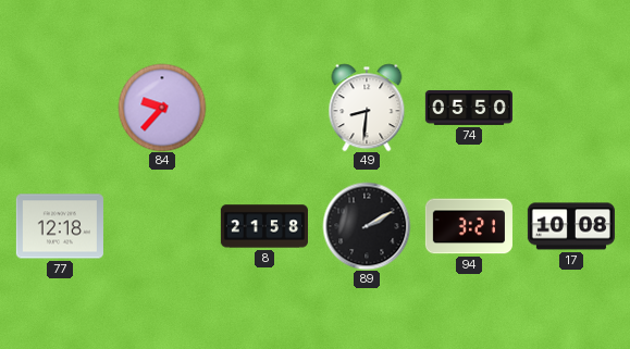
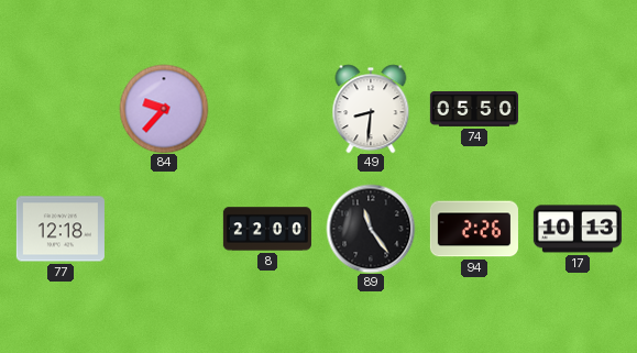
8: 21:58 -> 22:00 (267, 229)
89: 2:10 -> 11:24 (371, 229)
94: 3:21 -> 2:26 (474, 229)
17: 10:08 -> 10:13 (578, 229)
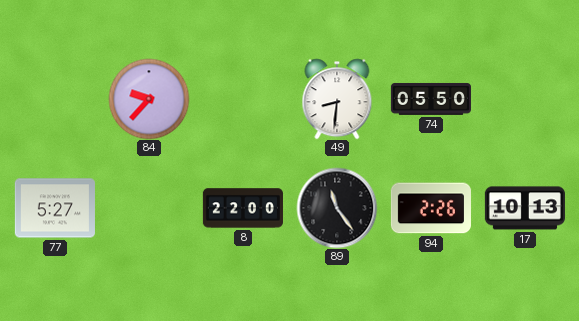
77: 12:18 -> 5:27 (55, 208)
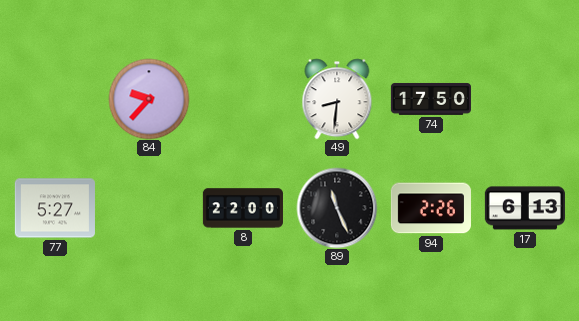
74: 05:50 -> 17:50 (430, 99)
89: 11:24 -> 11:26 (337, 208)
17: 10:13 -> 6:13 (525, 208)
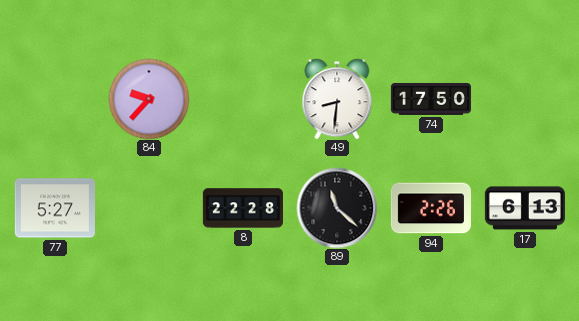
8: 22:00 -> 22:28 (243, 208)
89: 11:26 -> 11:22 (337, 208)
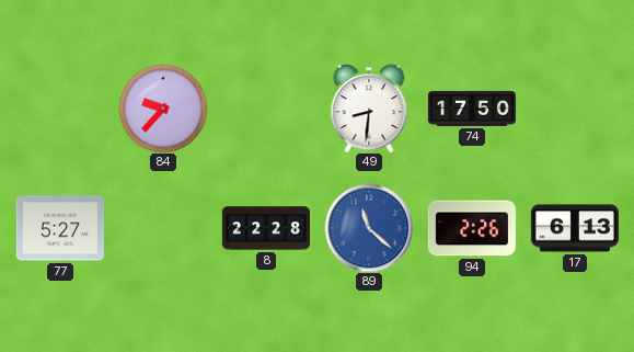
89 dial: black -> blue (369, 228)
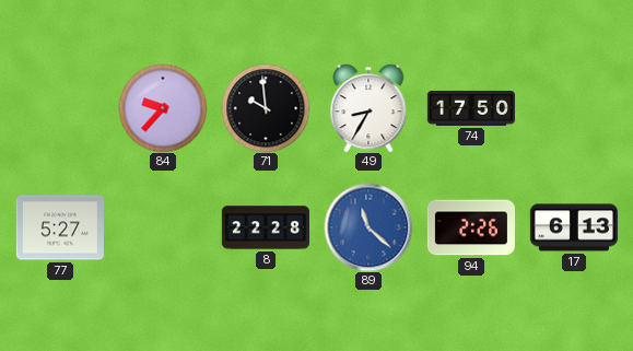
71: none -> 9:59 (266, 108)
49: 8:31 -> 8:35 (368, 108)
